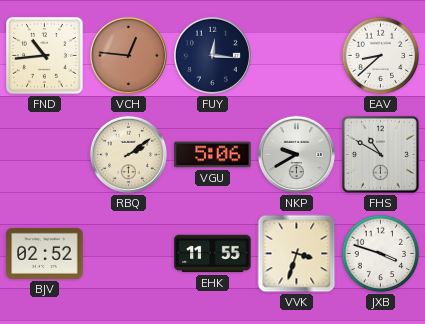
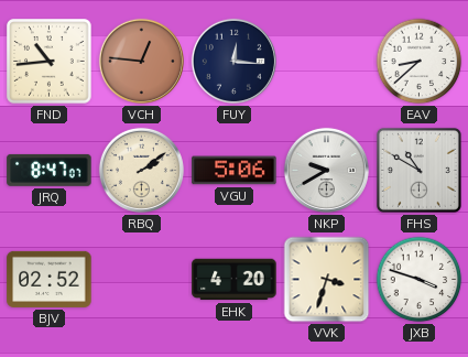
JRQ: none -> 8:47 (50, 170)
EHK: 11:55 -> 4:20 (235, 280)
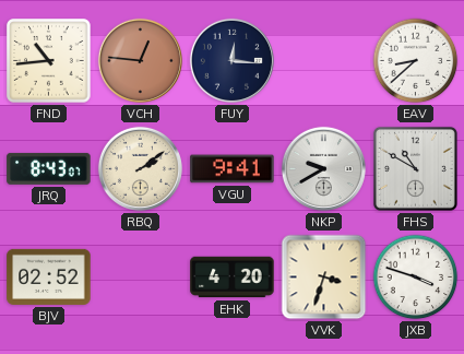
JRQ: 8:47 -> 8:43 (49, 168)
VGU: 5:06 -> 9:41 (233, 169)
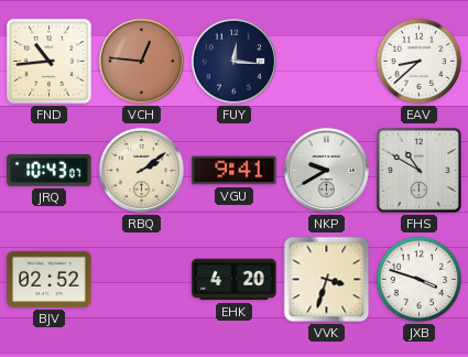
JRQ: 8:43 -> 10:43 (50, 170)
